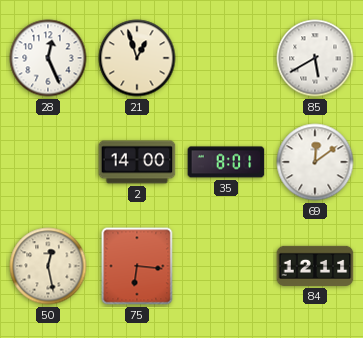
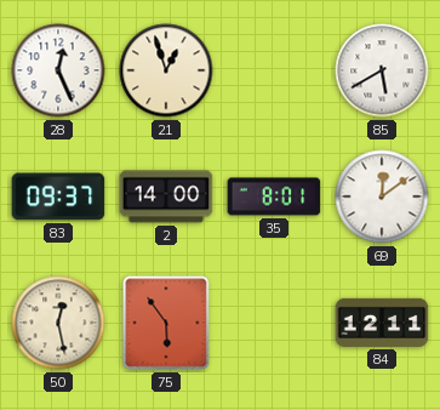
83: none -> 09:37 (58, 197)
75: 6:16 -> 5:54 (166, 323)
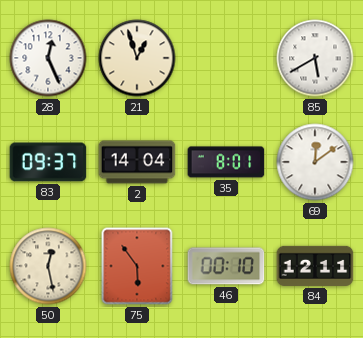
2: 14:00 -> 14:04 (137, 162)
46: none -> 00:10 (226, 266)
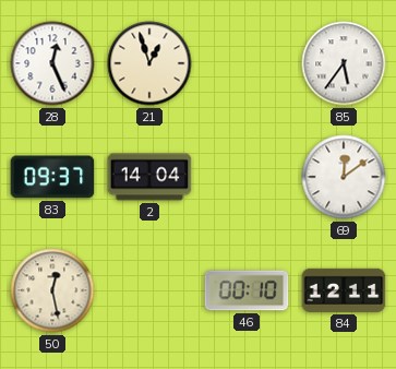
85: 5:40 -> 5:36 (344, 63)
35: 8:01 -> none (226, 162)
75: 5:54 -> none (137, 266)
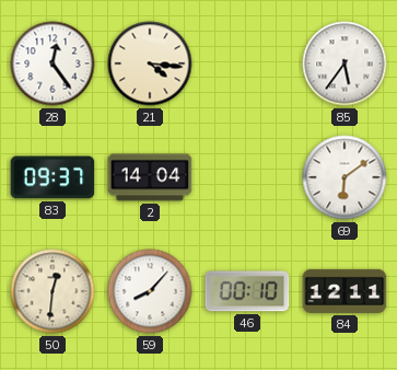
28: 12:26 -> 12:24 (52, 63)
21: 12:57 -> 4:16 (150, 63)
69: 12:09 -> 6:09 (345, 177)
50: 12:28 -> 12:31 (52, 291)
59: none -> 8:07 (150, 291)
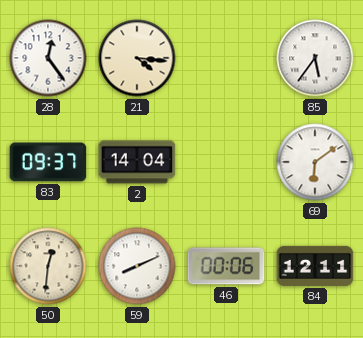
59: 8:07 -> 8:11 (137, 266)
46: 00:10 -> 00:06 (226, 266)
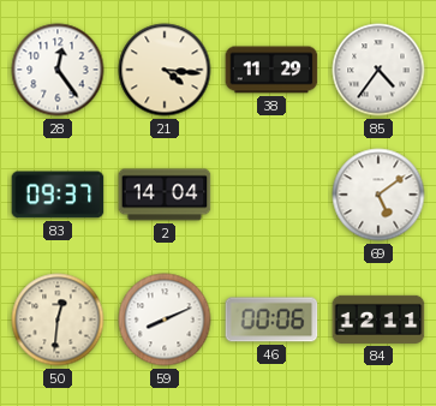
38: none -> 11:29 (271, 70)
85: 5:36 -> 4:36 (378, 70)
69: 6:09 -> 5:09 (378, 195)
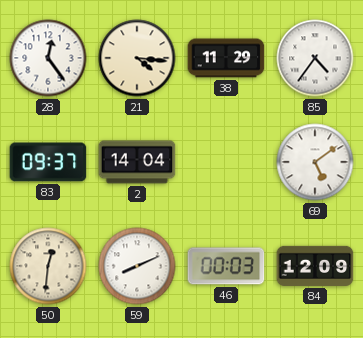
46: 00:06 -> 00:03 (226, 266)
84: 12:11 -> 12:09 (315, 266)
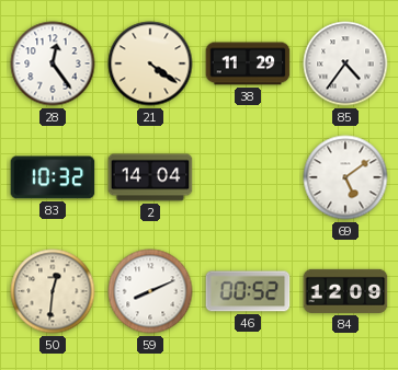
21: 4:16 -> 4:21 (150, 63)
83: 09:37 -> 10:32 (53, 177)
46: 00:03 -> 00:52 (248, 291)
